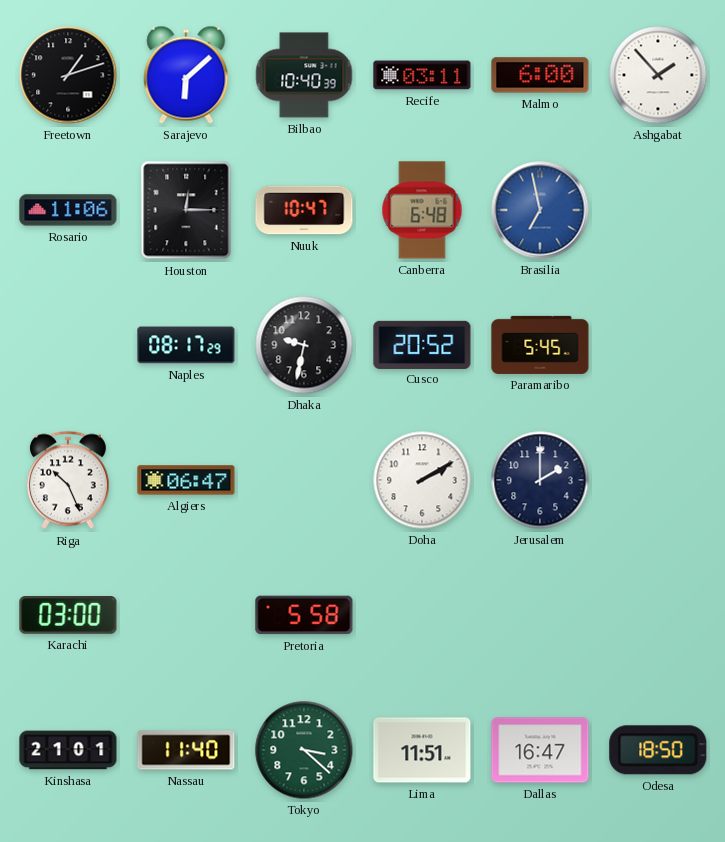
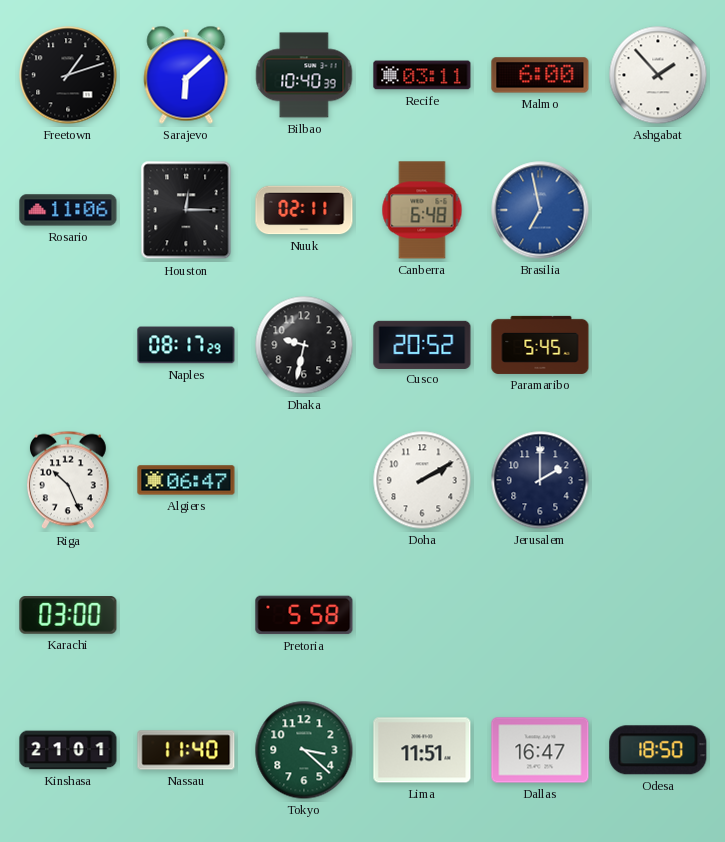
Nuuk: 10:47 -> 02:11 (304, 210)
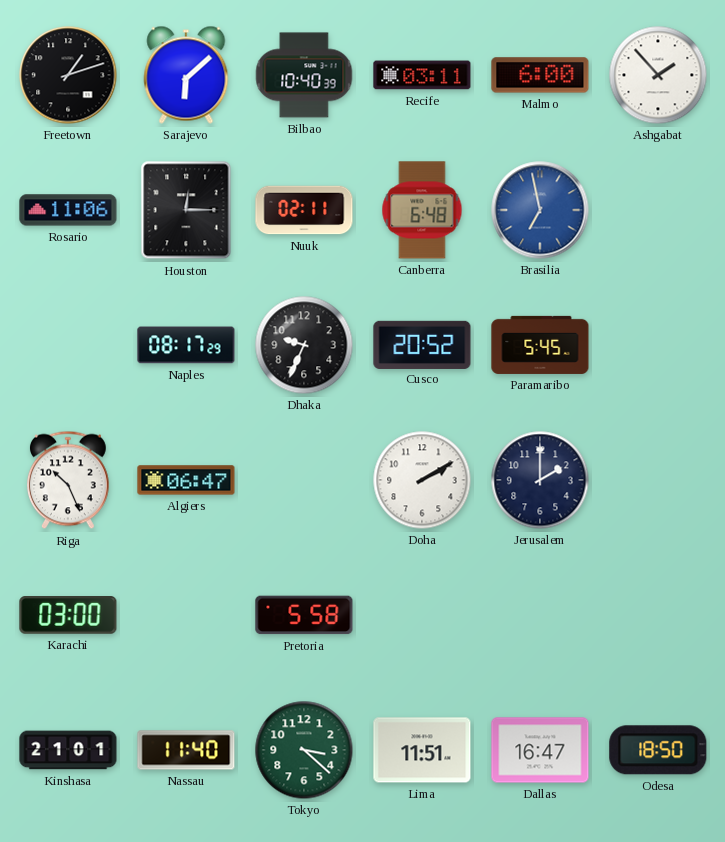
Dhaka: 9:32 -> 9:34 (304, 345)
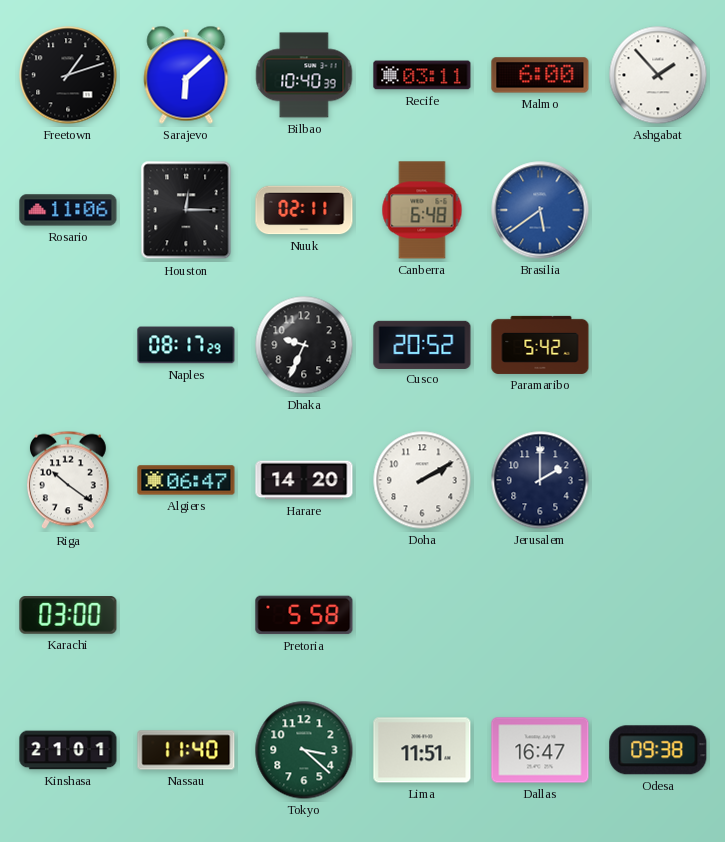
Brasilia: 6:58 -> 5:39 (540, 210)
Paramaribo: 5:45 -> 5:42 (540, 345)
Riga: 10:26 -> 10:21 (69, 480)
Harare: none -> 14:20 (304, 480)
Odesa: 18:50 -> 09:38 (658, 750)
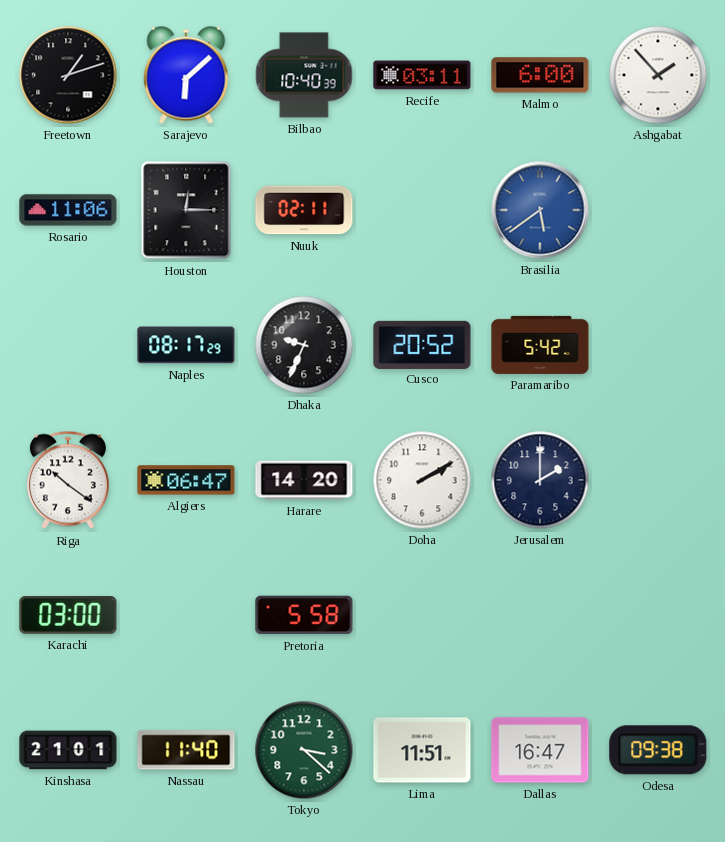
Canberra: 6:48 -> none (422, 210)
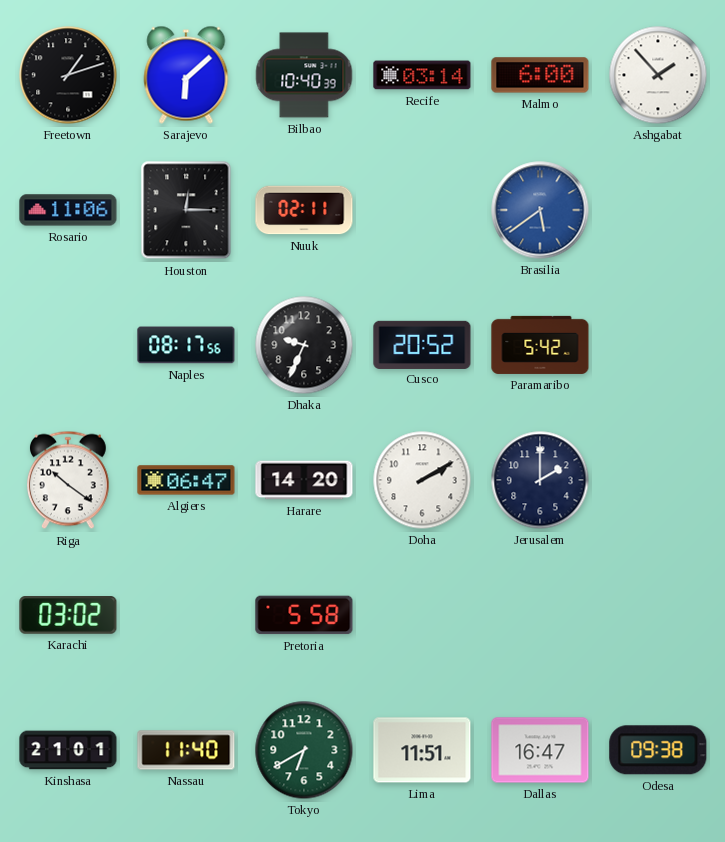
Recife: 03:11 -> 03:14 (422, 75)
Naples: 08:17:29 -> 08:17:56 (186, 345)
Karachi: 03:00 -> 03:02 (68, 616)
Tokyo: 3:22 -> 6:40 (304, 750)
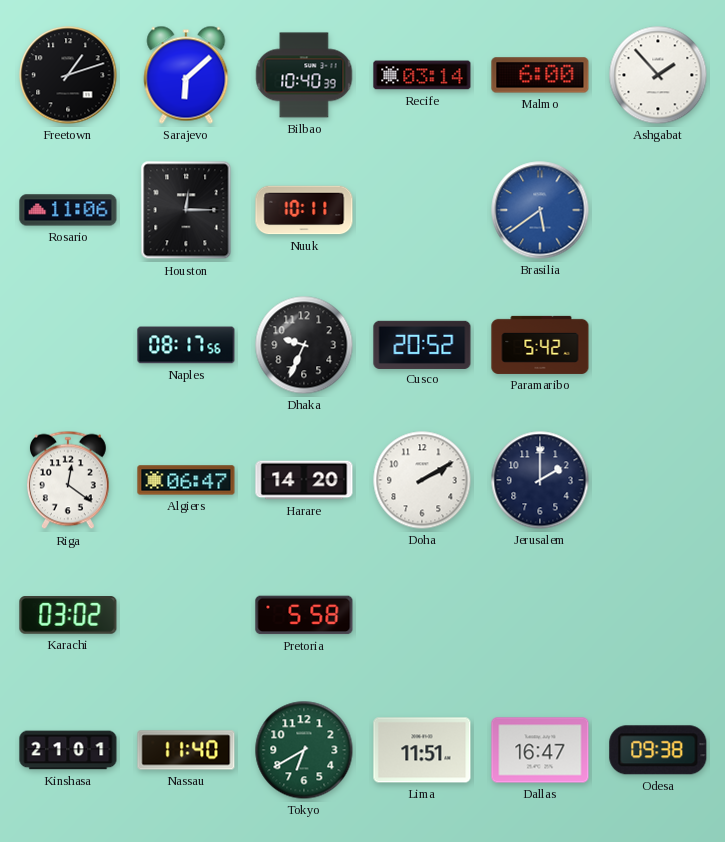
Nuuk: 02:11 -> 10:11 (304, 210)
Riga: 10:21 -> 12:21 (69, 480)
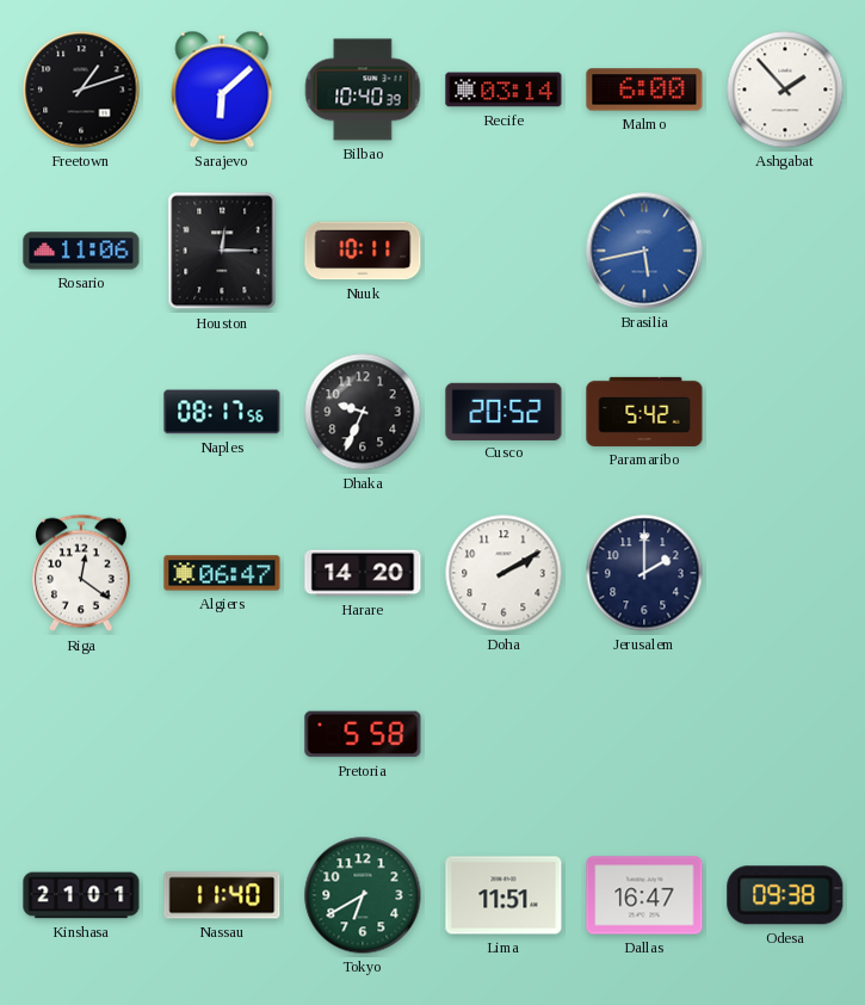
Brasilia: 5:39 -> 5:43 (644, 251)
Karachi: 03:02 -> none (68, 616)
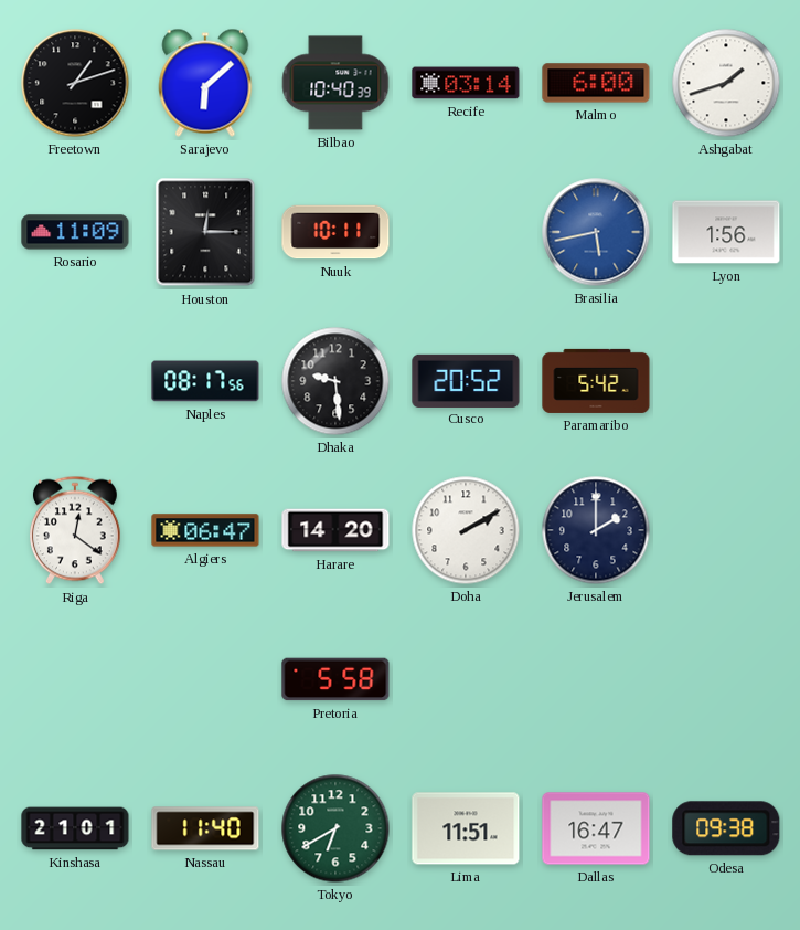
Ashgabat: 1:53 -> 1:42 (726, 83)
Rosario: 11:06 -> 11:09 (75, 232)
Lyon: none -> 1:56 (726, 232)
Dhaka: 9:34 -> 9:29 (335, 381)
